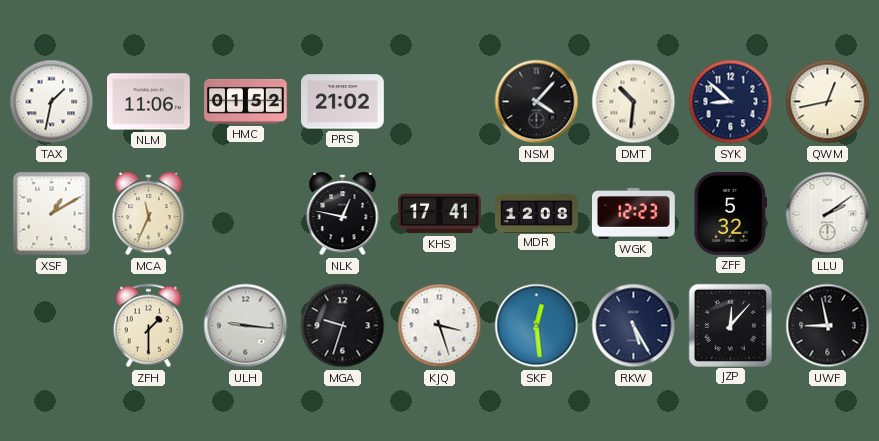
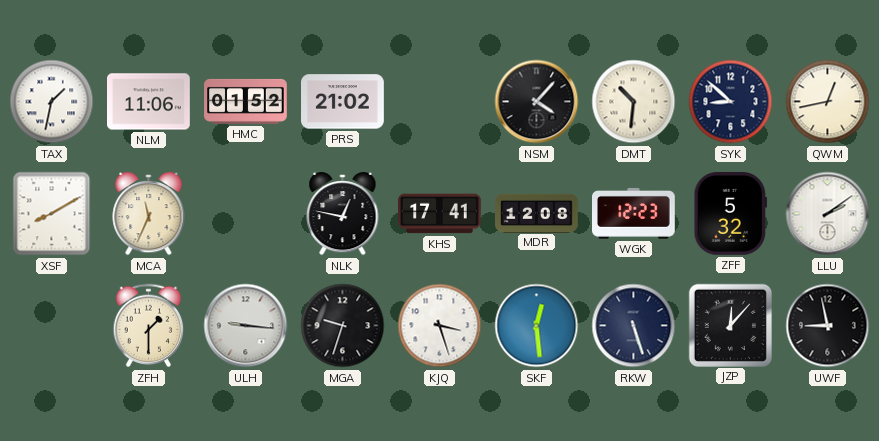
XSF: 1:10 -> 8:10 (52, 214)
RKW: 5:25 -> 5:27 (634, 326)
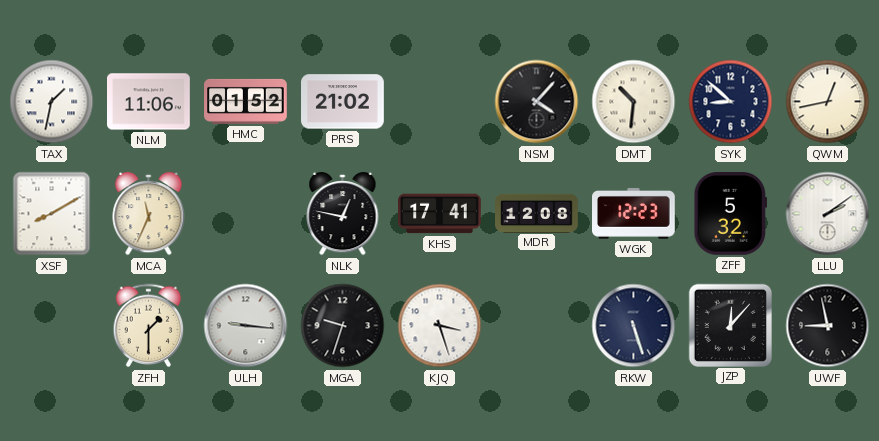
SKF: 12:29 -> none (537, 326)
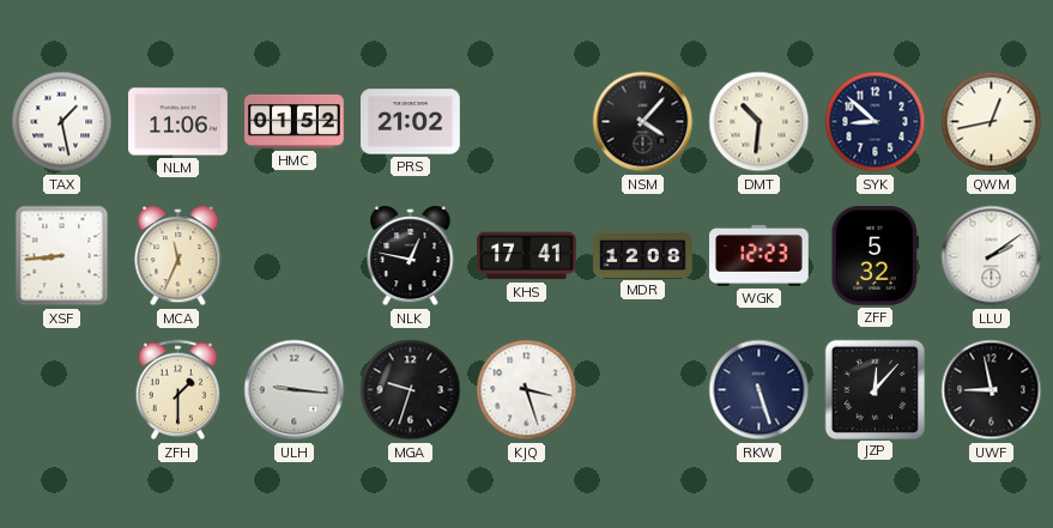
TAX: 1:32 -> 1:28 (62, 122)
XSF: 8:10 -> 8:44 (62, 256)
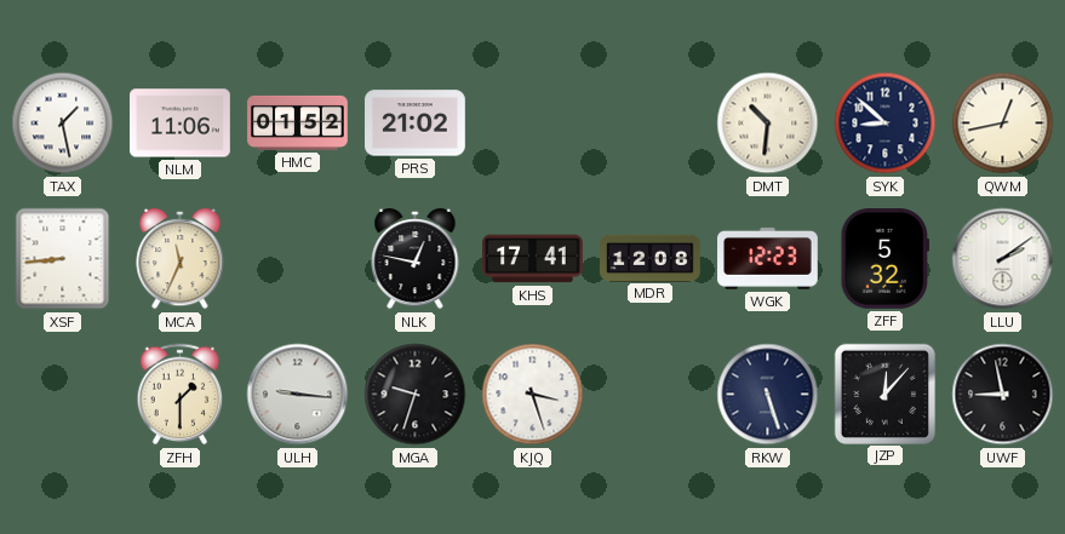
NSM: 4:07 -> none (643, 122)
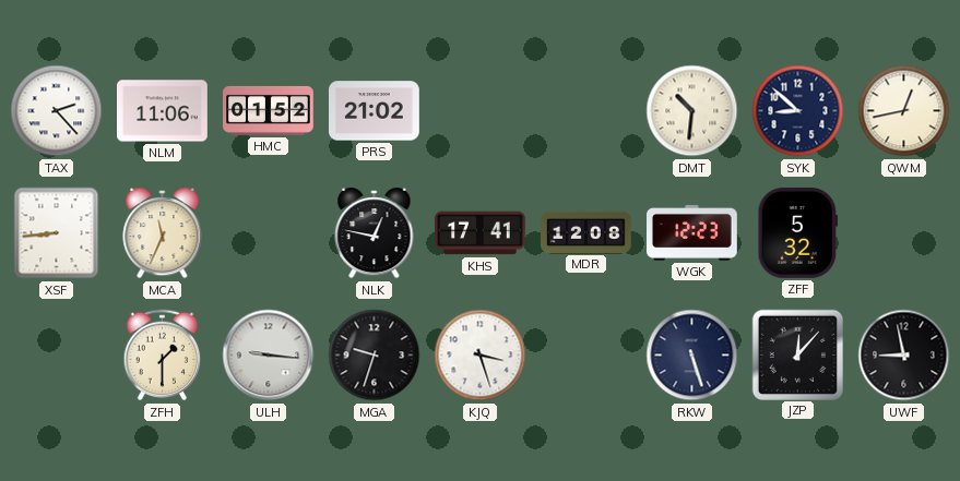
TAX: 1:28 -> 2:23 (57, 111)
LLU: 2:09 -> none (1003, 259)
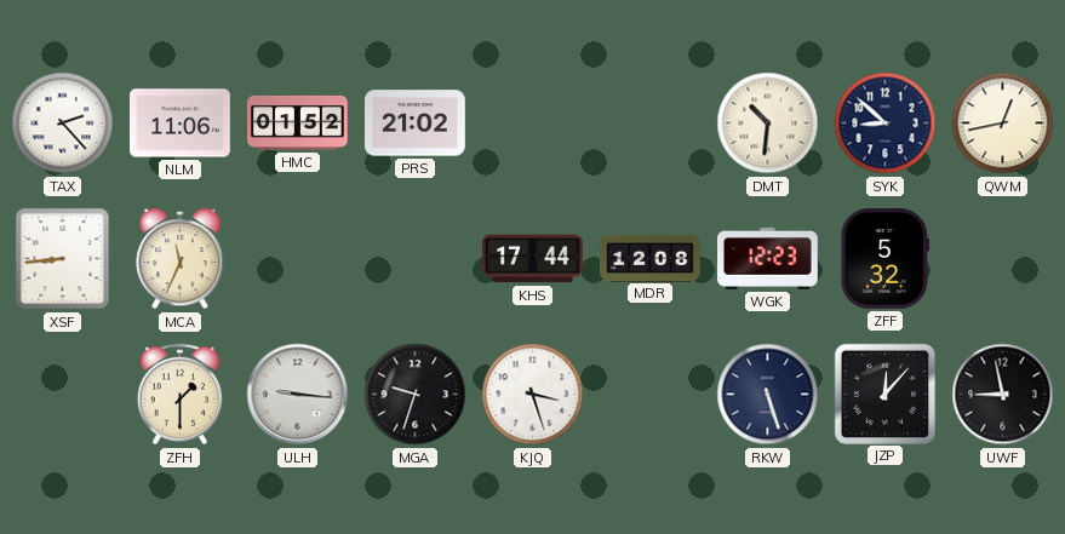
NLK: 12:47 -> none (375, 233)
KHS: 17:41 -> 17:44 (533, 259)
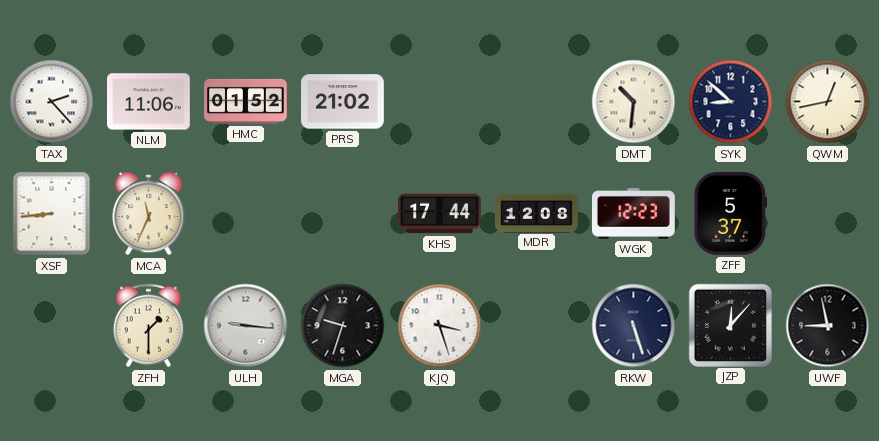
ZFF: 5:32 -> 5:37 (731, 214)
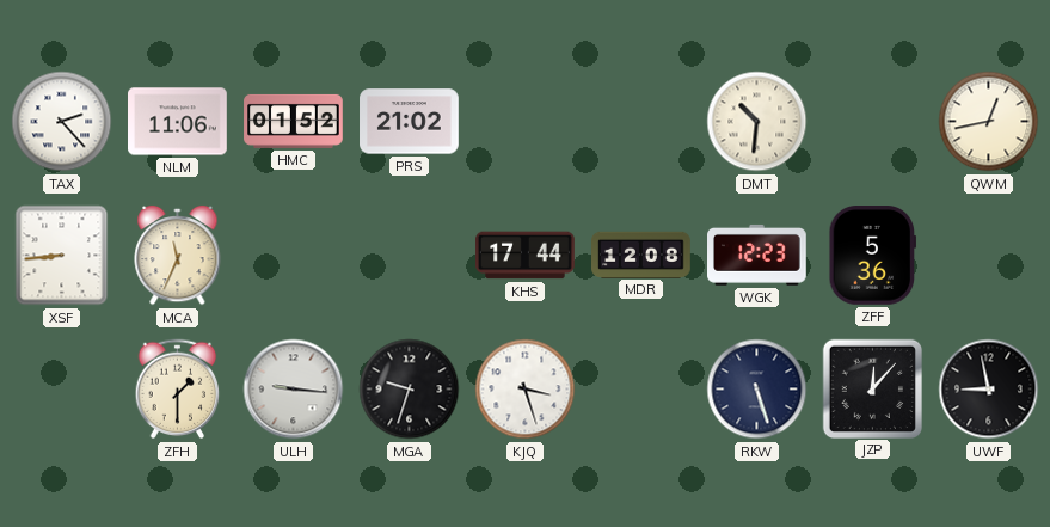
SYK: 8:52 -> none (731, 102)
ZFF: 5:37 -> 5:36 (873, 256)
